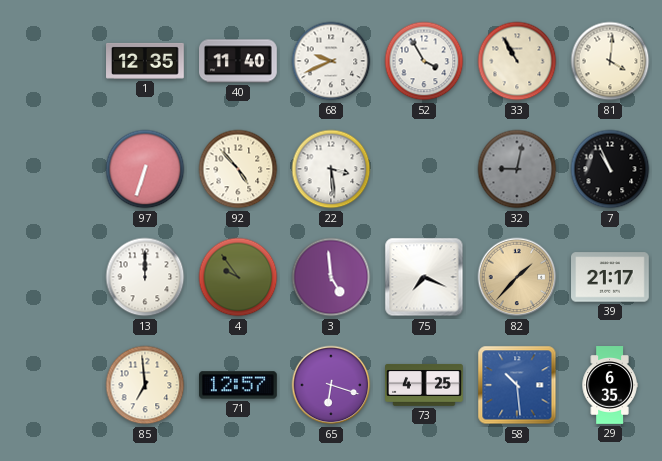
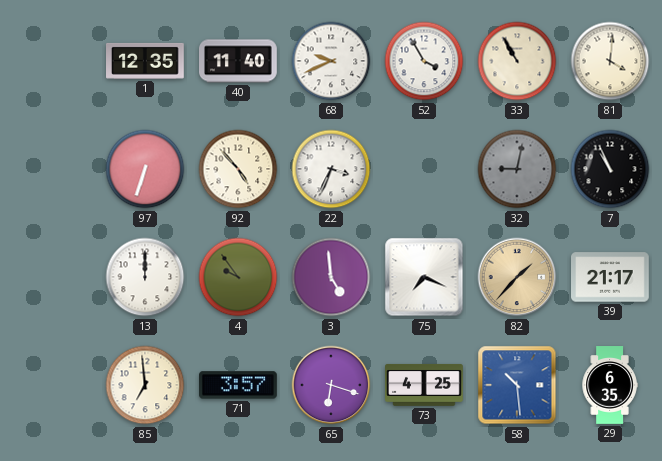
22: 3:29 -> 3:34 (331, 169)
71: 12:57 -> 3:57 (239, 385)
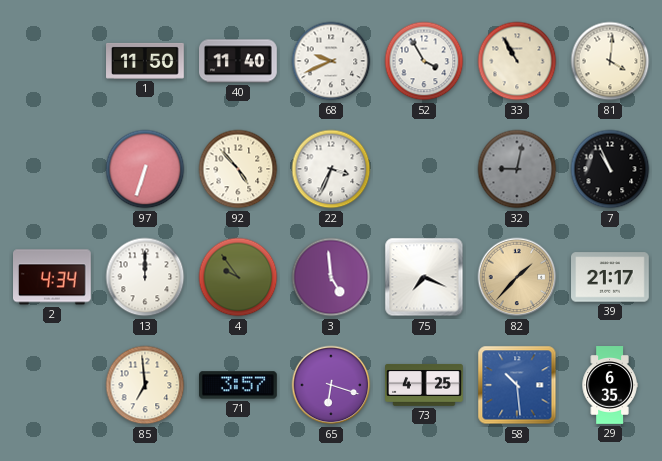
1: 12:35 -> 11:50 (146, 61)
2: none -> 4:34 (53, 277)
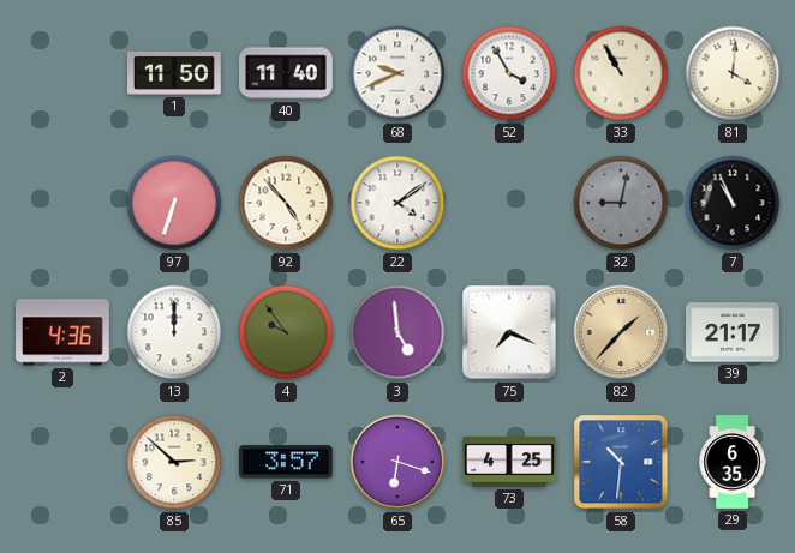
22: 3:34 -> 4:09 (397, 203)
2: 4:34 -> 4:36 (64, 332)
85: 6:59 -> 2:52 (174, 462)
58: 10:29 -> 10:31 (621, 462)
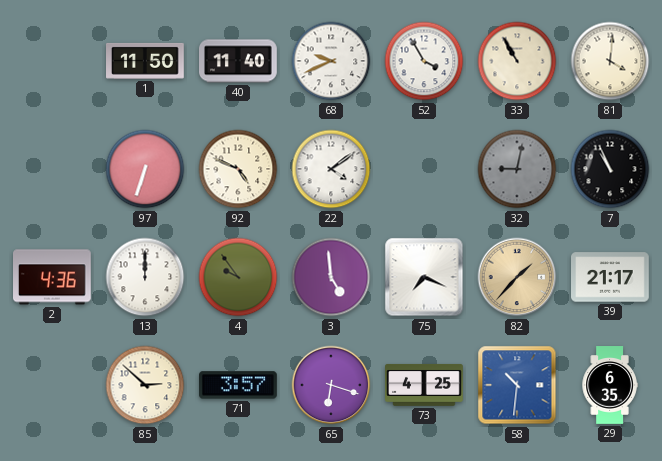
92: 4:53 -> 4:49 (238, 169)
